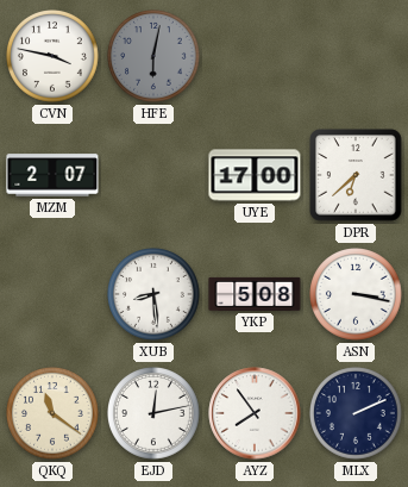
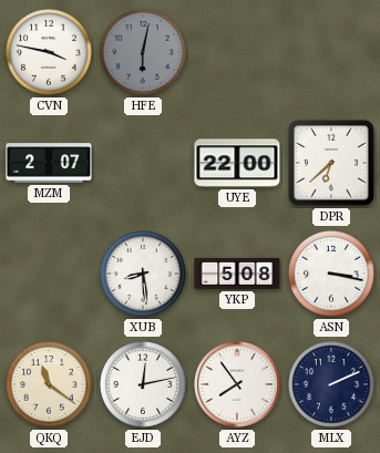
UYE: 17:00 -> 22:00 (237, 163)
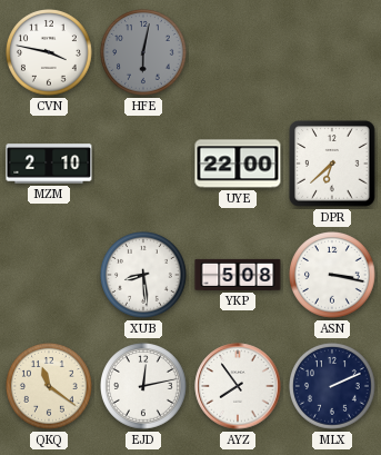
MZM: 2:07 -> 2:10 (49, 164)
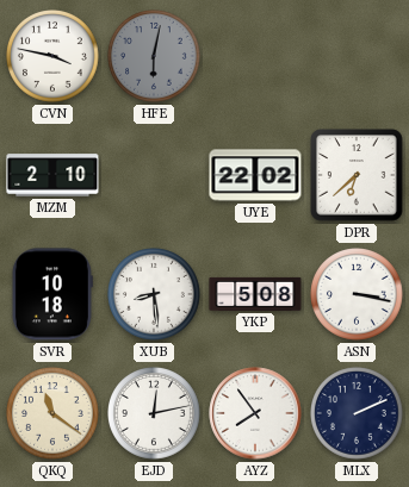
UYE: 22:00 -> 22:02 (255, 175)
SVR: none -> 10:18 (52, 294)
